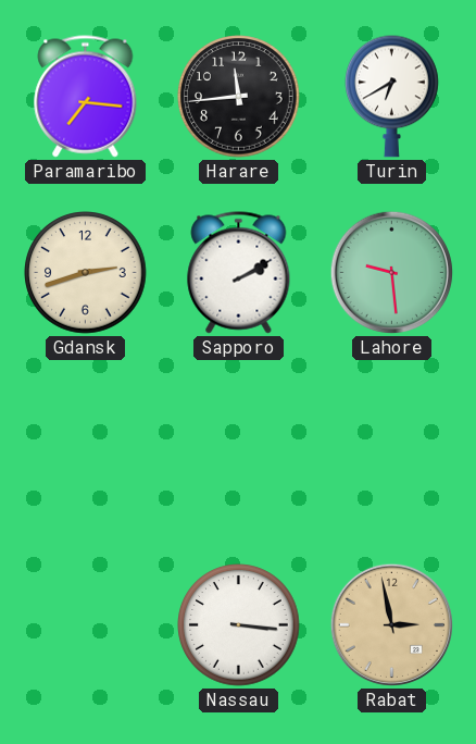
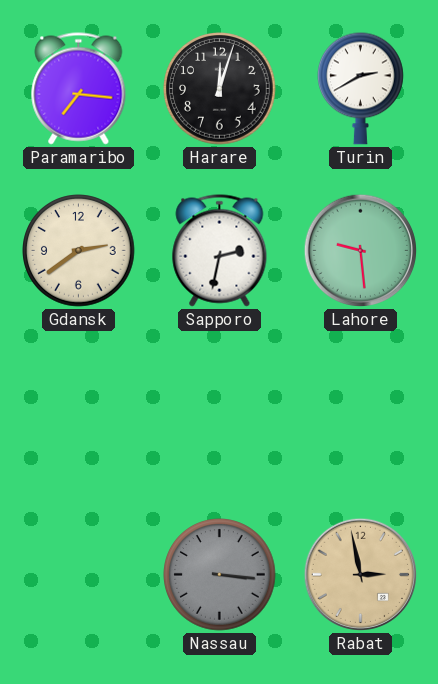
Harare: 11:44 -> 12:03 (220, 89)
Turin: 6:40 -> 2:40 (361, 88)
Gdansk: 2:42 -> 2:39 (79, 251)
Sapporo: 2:10 -> 2:32 (220, 251)
Nassau dial: white -> grey (220, 575)
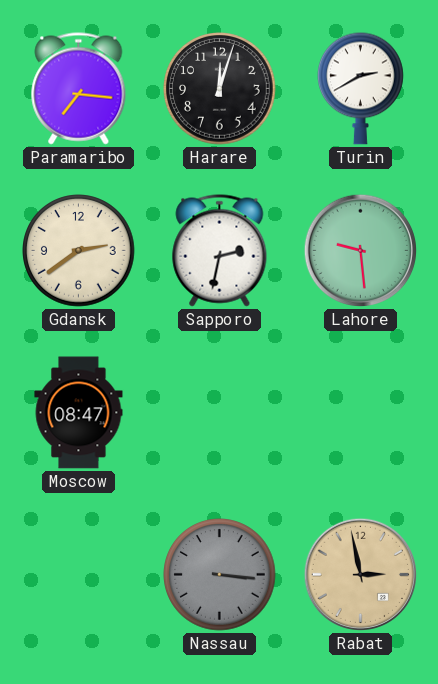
Moscow: none -> 08:47 (79, 413)
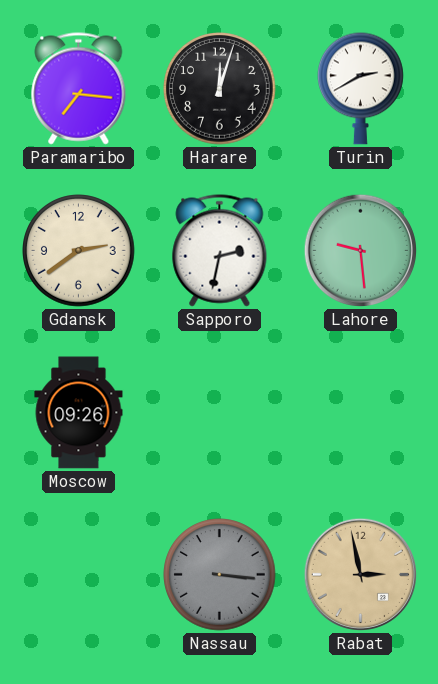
Moscow: 08:47 -> 09:26 (79, 413)
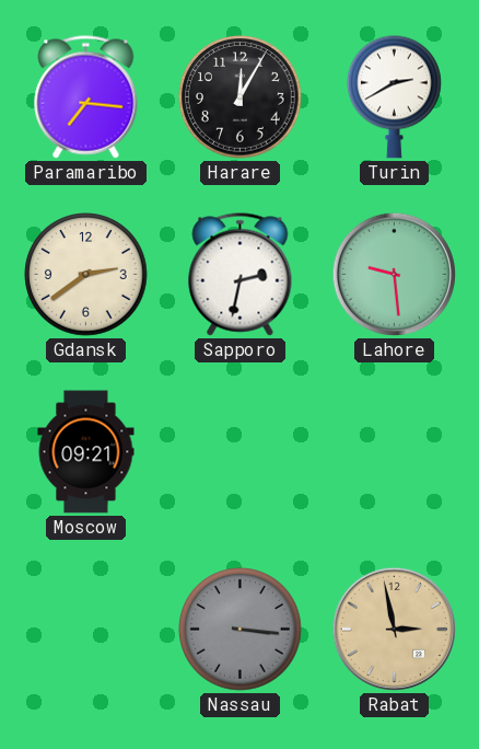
Harare: 12:03 -> 12:05 (241, 97)
Moscow: 09:26 -> 09:21 (86, 452)
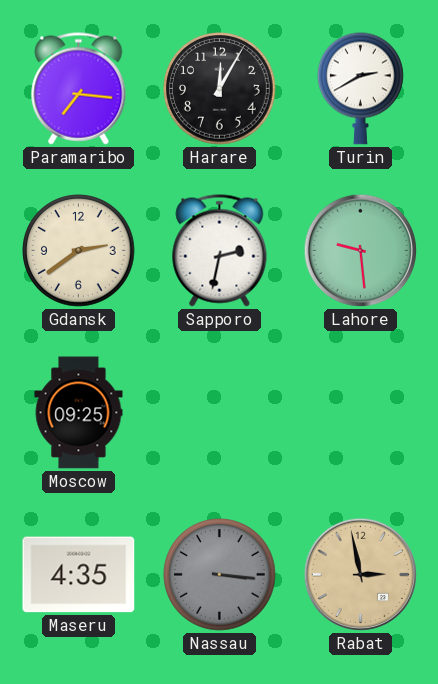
Moscow: 09:21 -> 09:25 (79, 413)
Maseru: none -> 4:35 (79, 575)
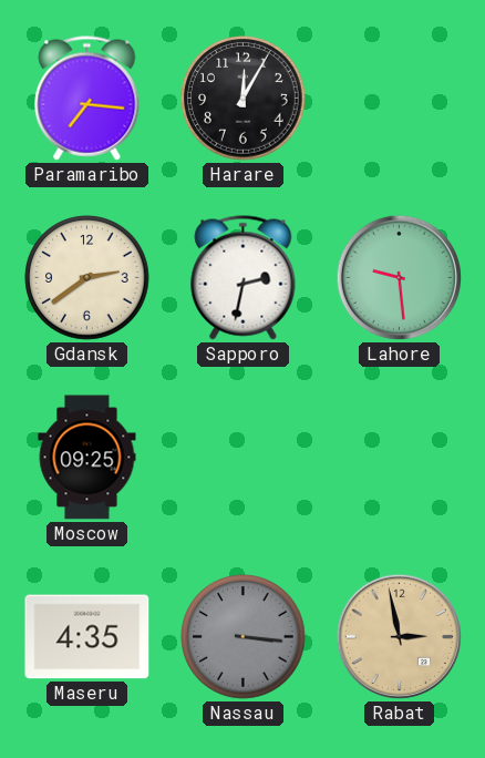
Turin: 2:40 -> none (361, 88)
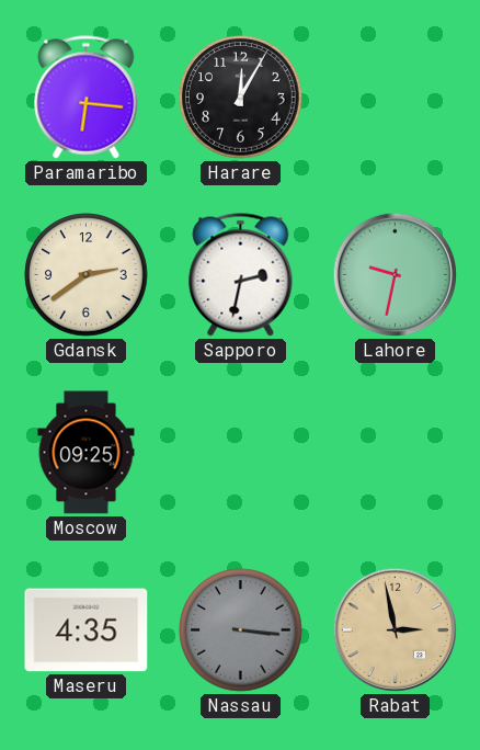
Paramaribo: 7:16 -> 6:16 (87, 98)
Lahore: 9:29 -> 9:32 (395, 274)
